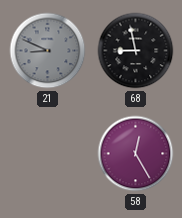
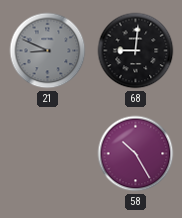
68: 8:58 -> 9:01 (136, 51)
58: 12:25 -> 10:25 (136, 154)
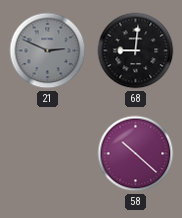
21: 8:49 -> 2:49 (48, 51)
58: 10:25 -> 10:22 (136, 154)
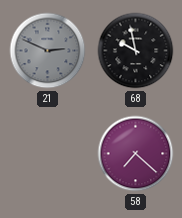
68: 9:01 -> 9:58 (136, 51)
58: 10:22 -> 7:22 (136, 154)
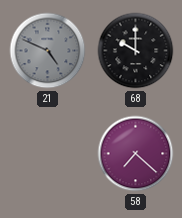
21: 2:49 -> 4:49 (48, 51)
68: 9:58 -> 10:00 (136, 51)
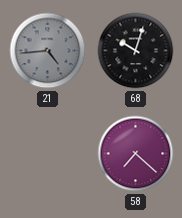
21: 4:49 -> 4:44 (48, 51)
68: 10:00 -> 10:03 (136, 51)
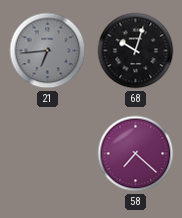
21: 4:44 -> 6:44 (48, 51)
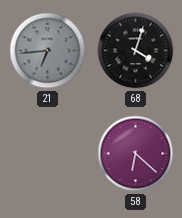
68: 10:03 -> 4:03 (136, 51)
58: 7:22 -> 6:22 (136, 154)
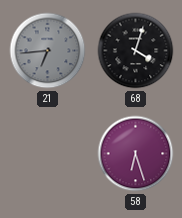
58: 6:22 -> 6:27 (136, 154)
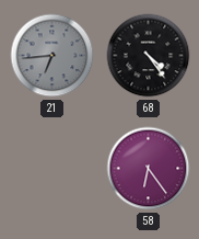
68: 4:03 -> 4:24 (149, 56)
58: 6:27 -> 6:24 (149, 169)
